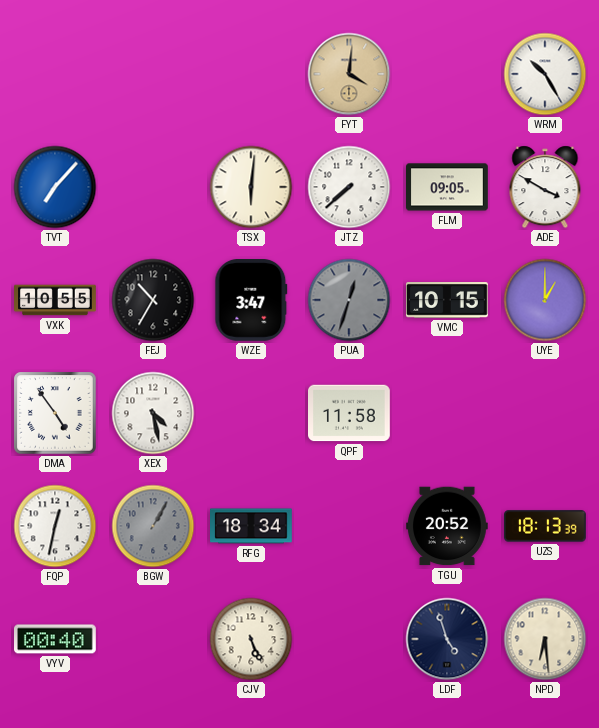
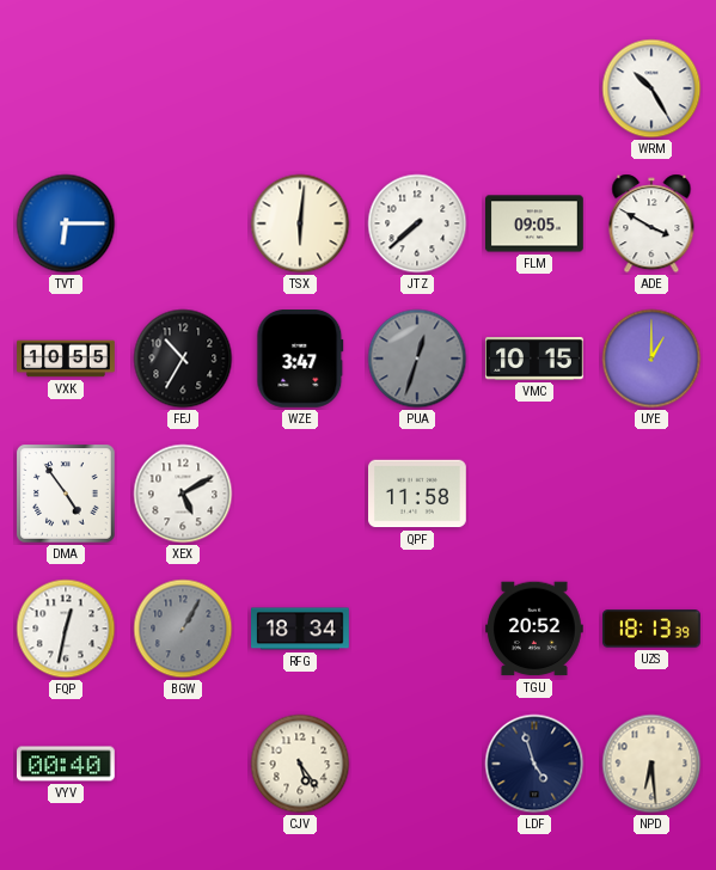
FYT: 4:01 -> none (349, 74)
TVT: 7:07 -> 6:15 (66, 223)
XEX: 4:28 -> 5:10 (183, 494)
CJV: 5:26 -> 5:24 (300, 764)
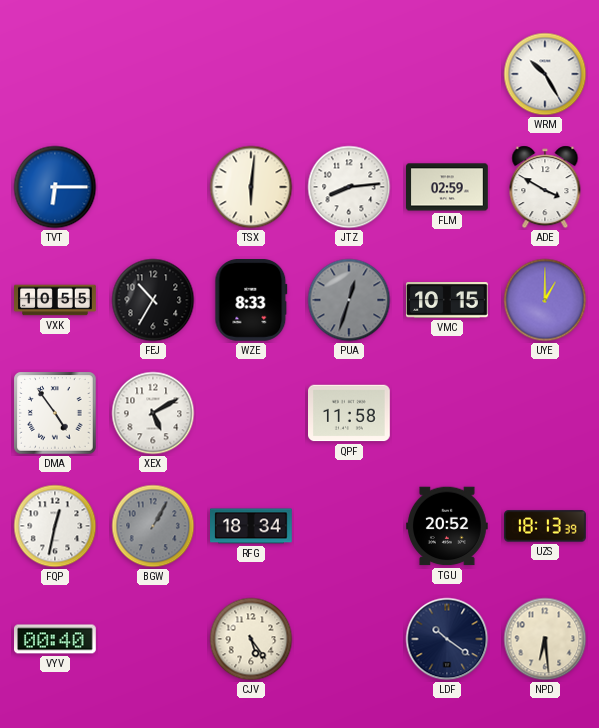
JTZ: 7:38 -> 8:14 (349, 187)
FLM: 09:05 -> 02:59 (448, 187)
WZE: 3:47 -> 8:33 (251, 301)
LDF: 4:57 -> 10:21 (447, 639)
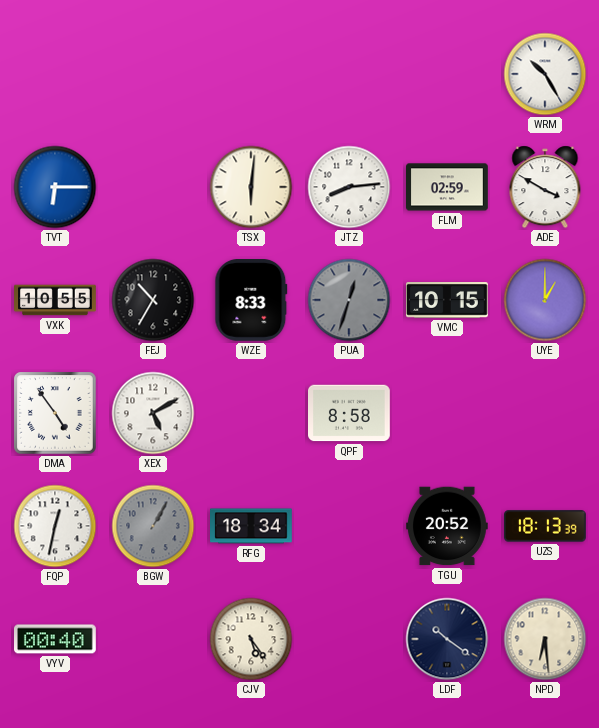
QPF: 11:58 -> 8:58 (350, 413)
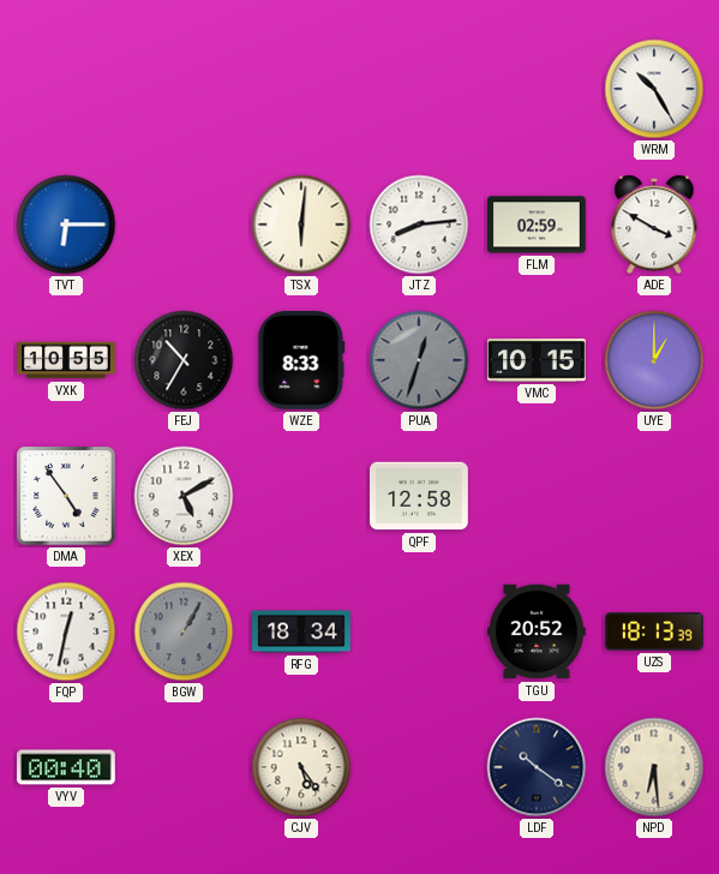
QPF: 8:58 -> 12:58 (420, 496)
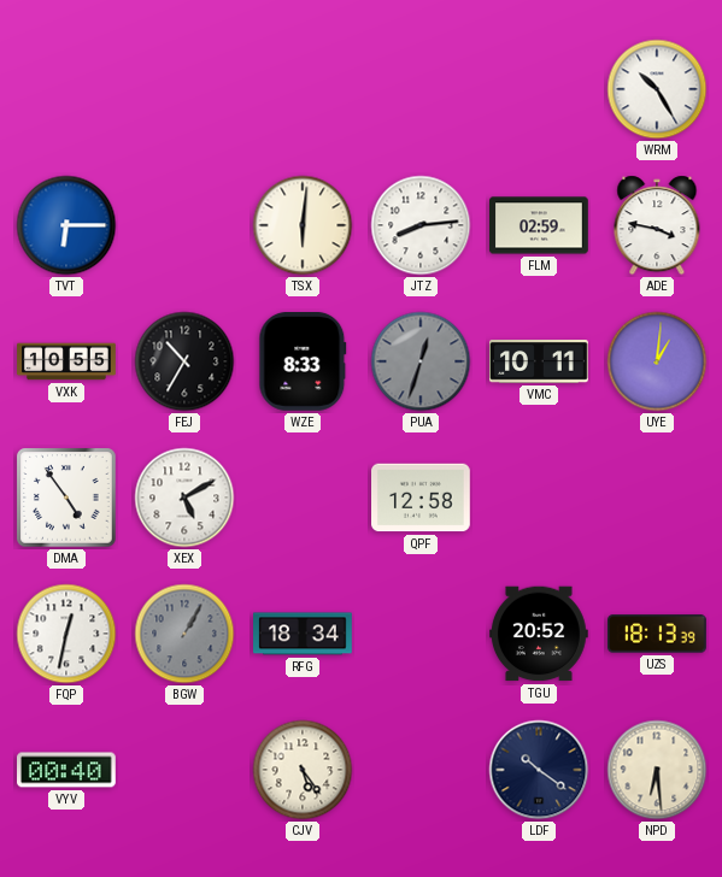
ADE: 3:50 -> 3:47 (657, 225)
VMC: 10:15 -> 10:11 (540, 363)
UYE: 1:00 -> 1:01 (657, 361)
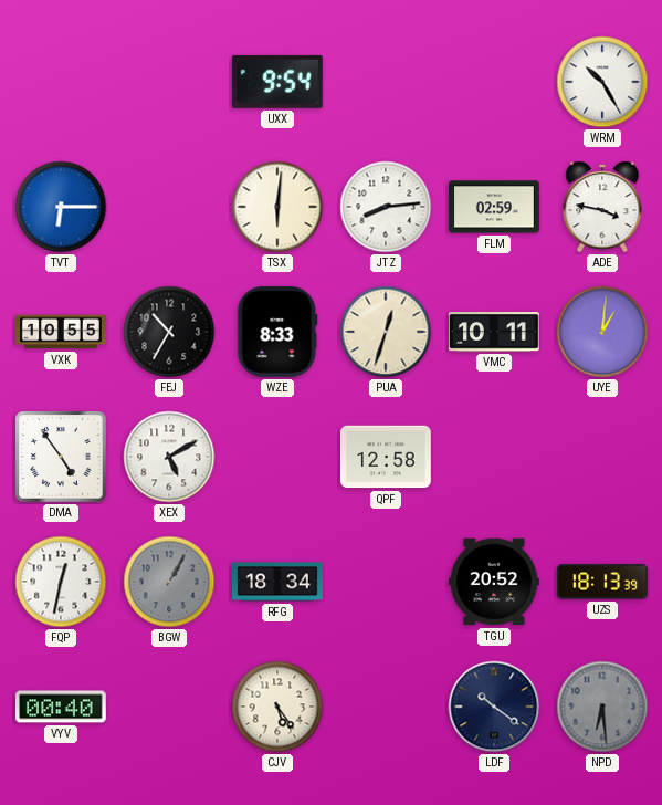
UXX: none -> 9:54 (277, 82)
PUA dial: grey -> cream (386, 332)
NPD dial: cream -> grey (602, 707)
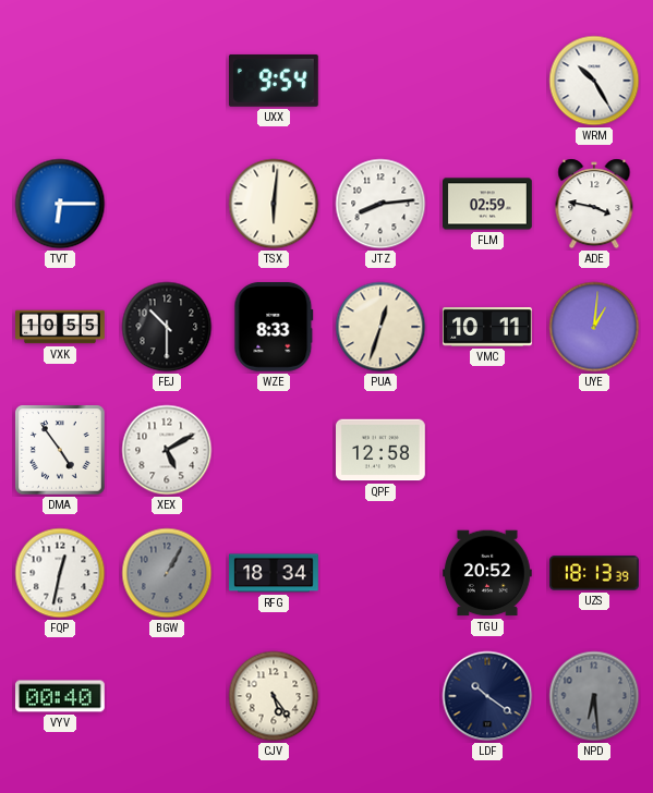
FEJ: 10:35 -> 10:30 (167, 327)
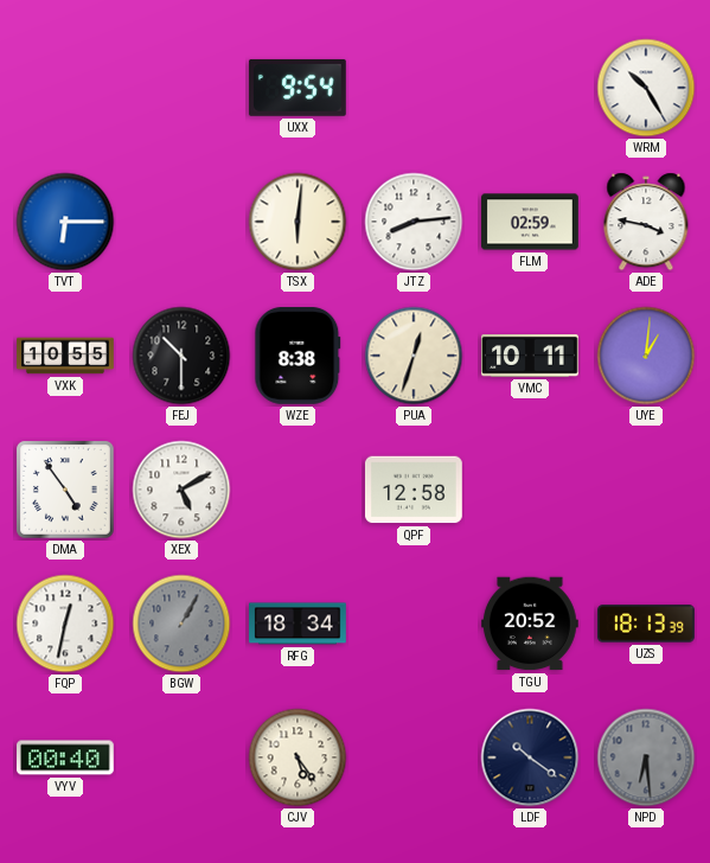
WZE: 8:33 -> 8:38 (298, 357)
